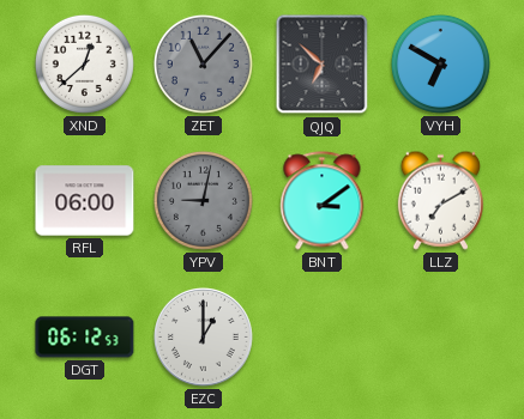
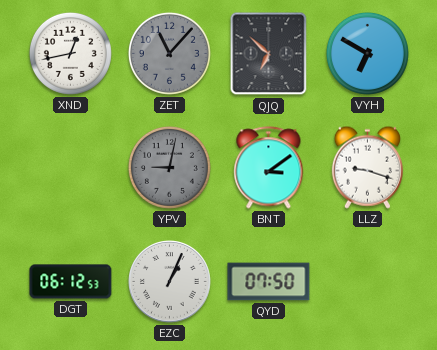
XND: 12:38 -> 12:43 (70, 53)
RFL: 06:00 -> none (85, 201)
LLZ: 7:10 -> 9:18 (367, 167)
EZC: 1:00 -> 1:04 (170, 282)
QYD: none -> 07:50 (269, 282)
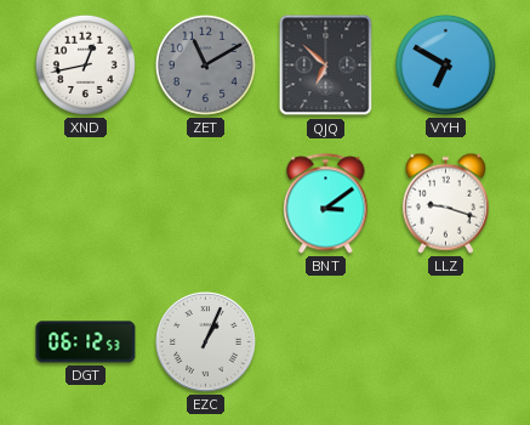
ZET: 11:07 -> 11:10 (205, 64)
YPV: 9:02 -> none (169, 167)
QYD: 07:50 -> none (269, 282)
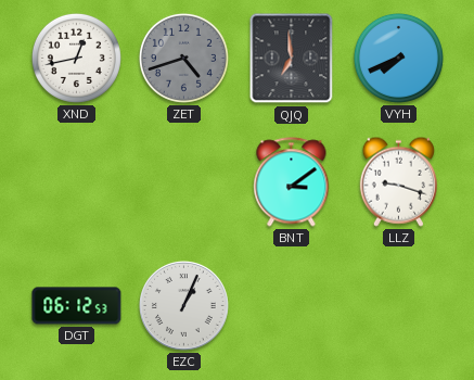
ZET: 11:10 -> 4:42 (183, 58)
QJQ: 6:52 -> 6:59 (292, 59)
VYH: 6:50 -> 7:41 (398, 58)
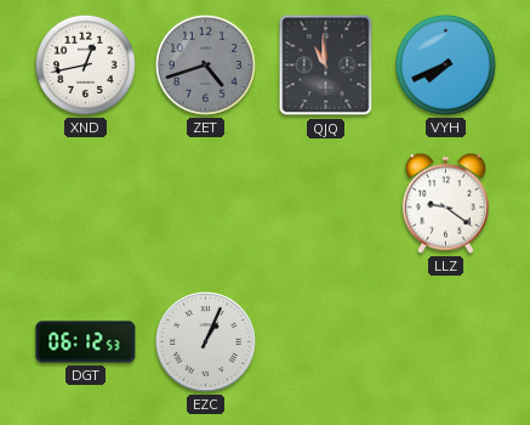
QJQ: 6:59 -> 10:59 (326, 66)
BNT: 3:09 -> none (292, 182)
LLZ: 9:18 -> 9:21 (445, 203)
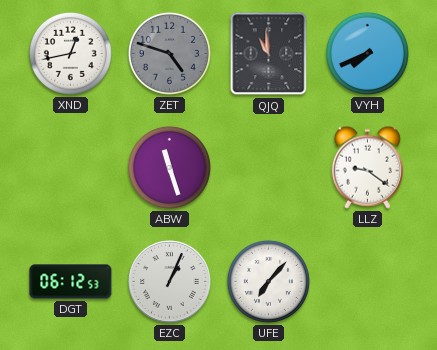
ZET: 4:42 -> 4:48 (169, 53)
ABW: none -> 11:27 (169, 167)
UFE: none -> 7:07 (268, 281)
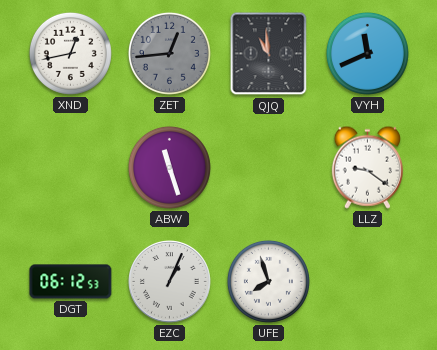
ZET: 4:48 -> 12:44 (169, 53)
VYH: 7:41 -> 11:41 (367, 53)
UFE: 7:07 -> 7:57 (268, 281)
